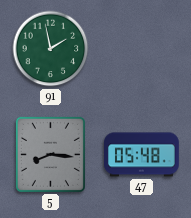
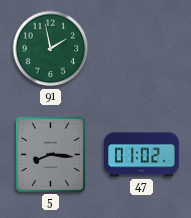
47: 05:48 -> 01:02 (142, 155)
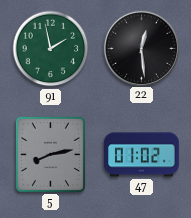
22: none -> 12:29 (141, 48)
5: 8:16 -> 8:13 (50, 154)
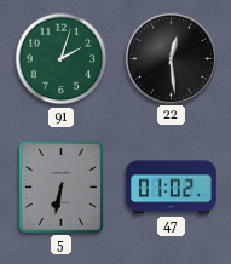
91: 1:58 -> 2:03 (62, 59)
5: 8:13 -> 6:32 (60, 186)
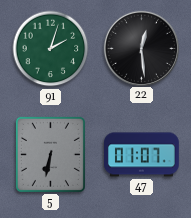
47: 01:02 -> 01:07 (142, 155)
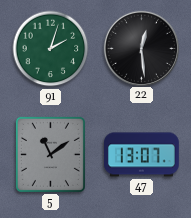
5: 6:32 -> 11:09 (50, 154)
47: 01:07 -> 13:07 (142, 155)
